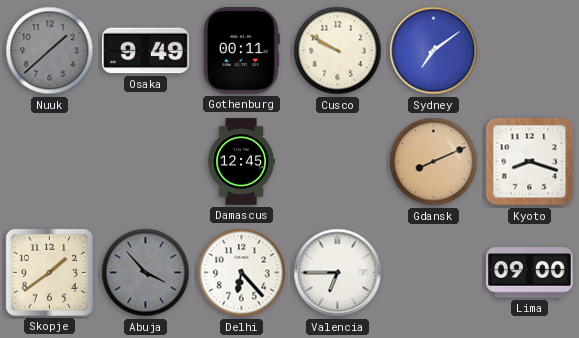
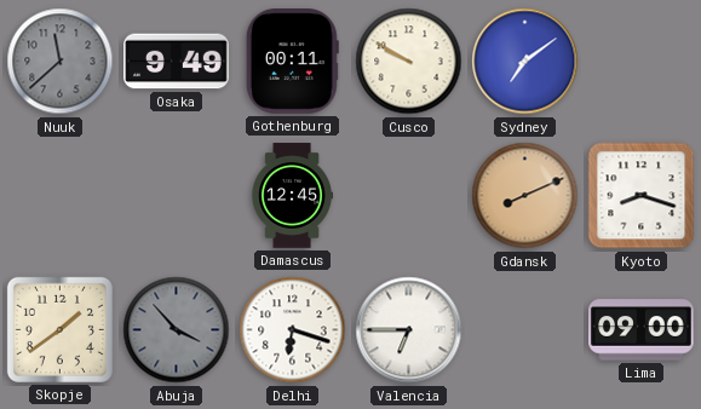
Nuuk: 1:38 -> 11:38 (61, 62)
Delhi: 6:23 -> 6:18 (293, 330)
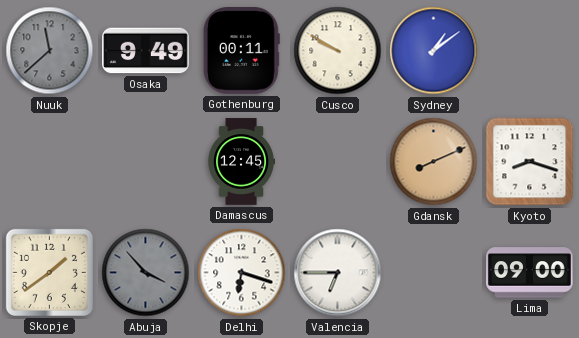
Sydney: 7:09 -> 1:09 (434, 51)
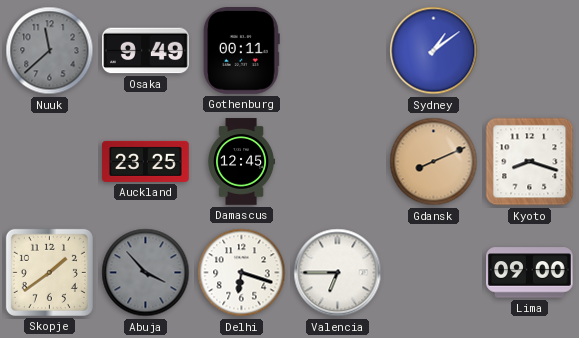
Cusco: 9:50 -> none (338, 51)
Auckland: none -> 23:25 (146, 161)
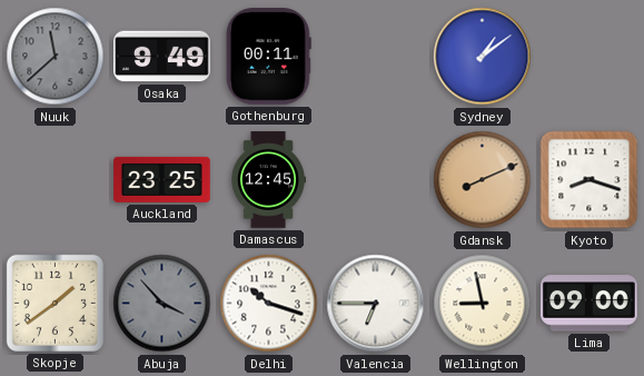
Delhi: 6:18 -> 10:18 (269, 304)
Wellington: none -> 8:58 (483, 304)
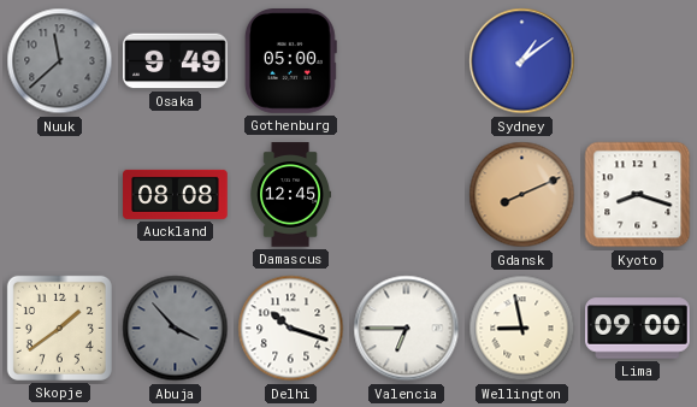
Gothenburg: 00:11 -> 05:00 (290, 61)
Auckland: 23:25 -> 08:08 (176, 194)
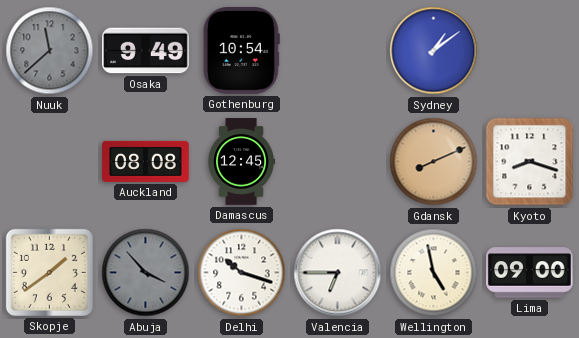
Gothenburg: 05:00 -> 10:54 (241, 51)
Wellington: 8:58 -> 4:58 (434, 273)
